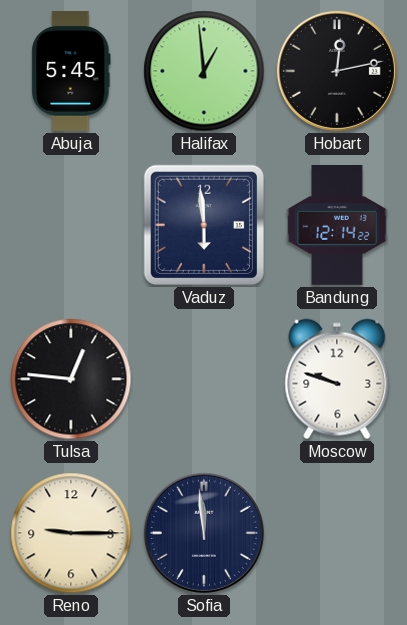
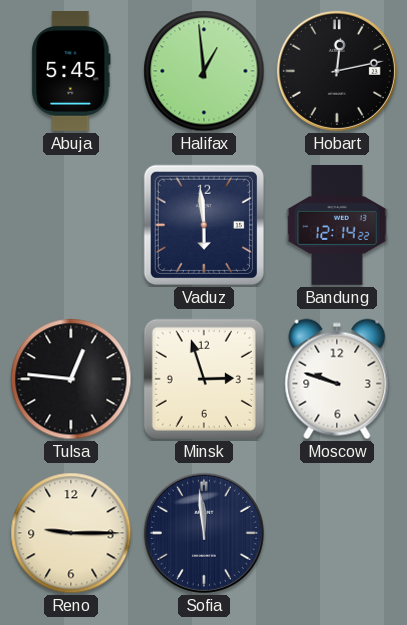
Minsk: none -> 2:57 (204, 379)
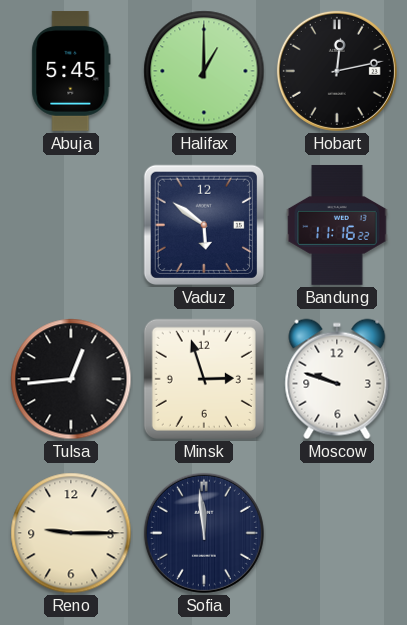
Halifax: 12:59 -> 1:00 (204, 71)
Vaduz: 5:59 -> 5:51 (204, 225)
Bandung: 12:14 -> 11:16 (337, 225)
Tulsa: 12:46 -> 12:44 (71, 379)
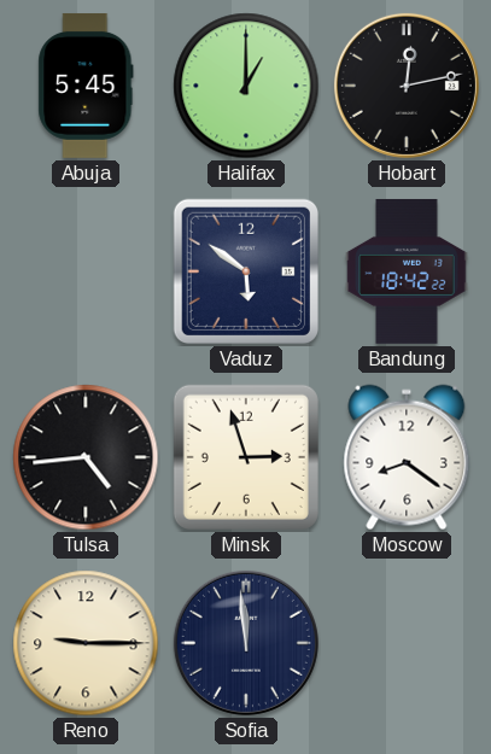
Bandung: 11:16 -> 18:42 (407, 271)
Tulsa: 12:44 -> 4:44 (86, 457)
Moscow: 9:48 -> 8:21 (407, 457)
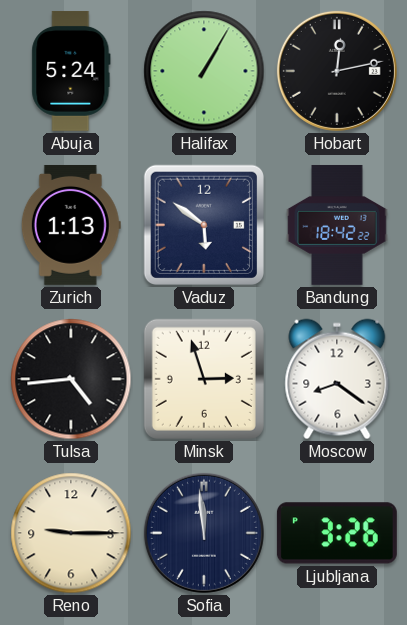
Abuja: 5:45 -> 5:24 (71, 71)
Halifax: 1:00 -> 1:05 (204, 71)
Zurich: none -> 1:13 (71, 225)
Ljubljana: none -> 3:26 (337, 533)
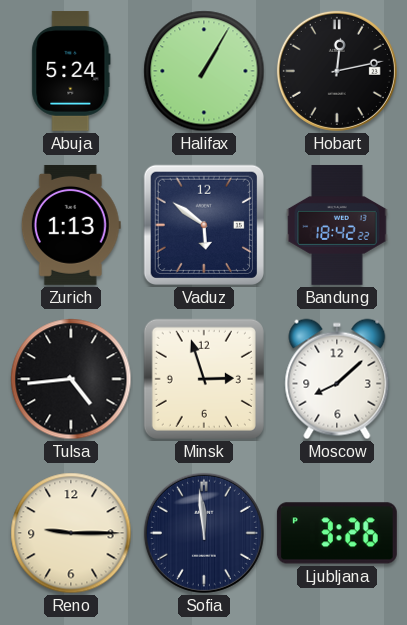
Moscow: 8:21 -> 8:08 (337, 379)
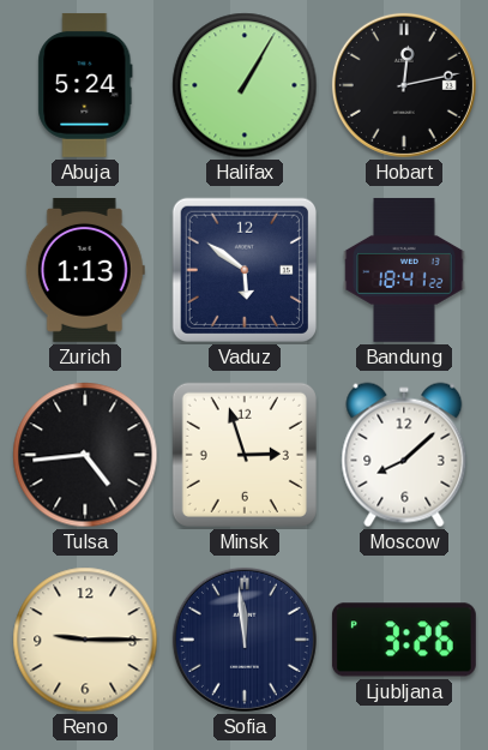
Bandung: 18:42 -> 18:41 (404, 270)
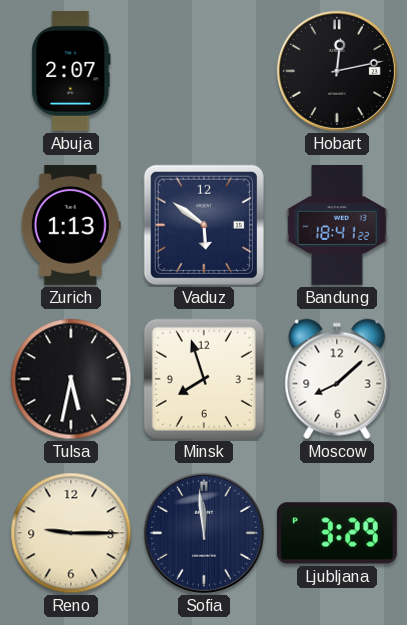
Abuja: 5:24 -> 2:07 (71, 71)
Halifax: 1:05 -> none (245, 85)
Tulsa: 4:44 -> 5:32 (71, 379)
Minsk: 2:57 -> 7:57 (204, 379)
Ljubljana: 3:26 -> 3:29 (337, 533)
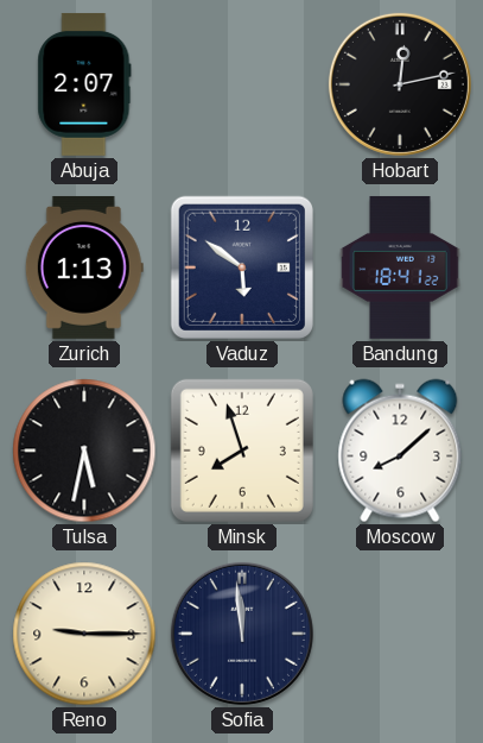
Ljubljana: 3:29 -> none (337, 533)
